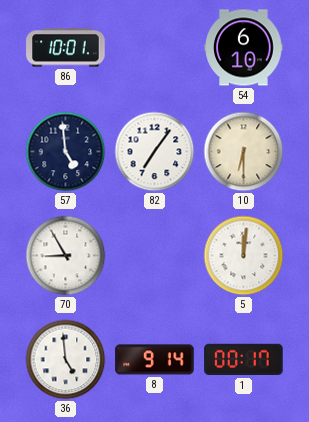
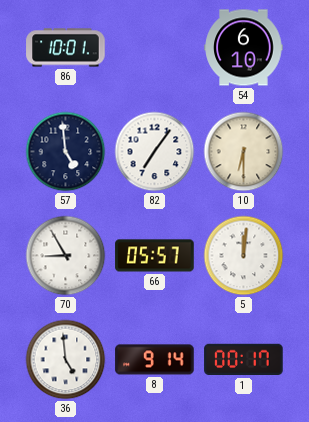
66: none -> 05:57 (155, 256)
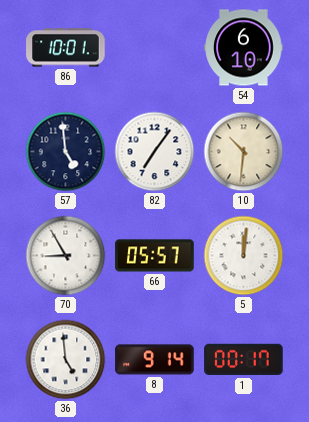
10: 6:30 -> 10:31 (244, 152)
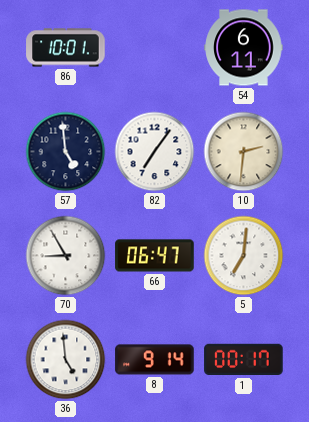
54: 6:10 -> 6:11 (244, 48)
10: 10:31 -> 2:31 (244, 152)
66: 05:57 -> 06:47 (155, 256)
5: 12:01 -> 7:01 (244, 256)
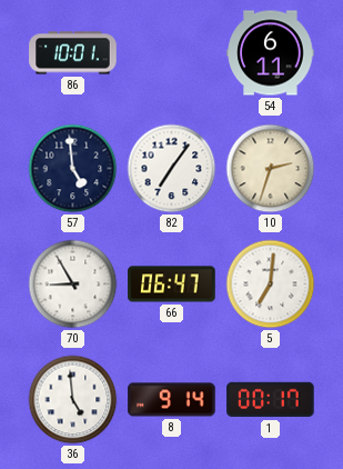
10: 2:31 -> 2:33 (271, 169)
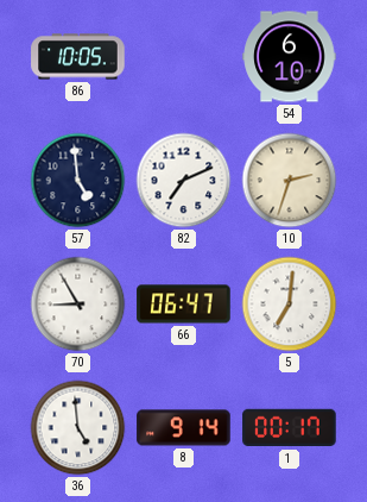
86: 10:01 -> 10:05 (78, 57)
54: 6:11 -> 6:10 (290, 57)
82: 7:06 -> 7:11 (184, 181)
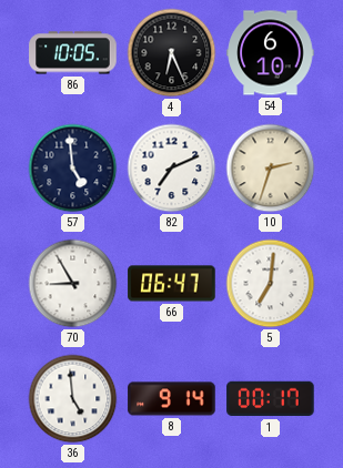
4: none -> 6:26 (172, 53)
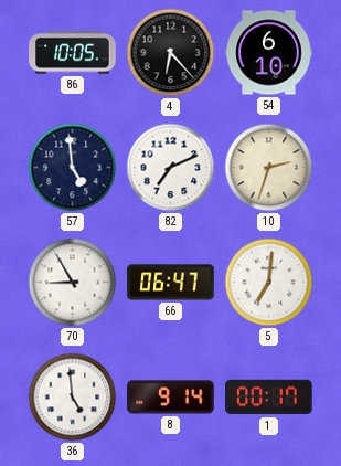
4: 6:26 -> 6:23 (171, 53)
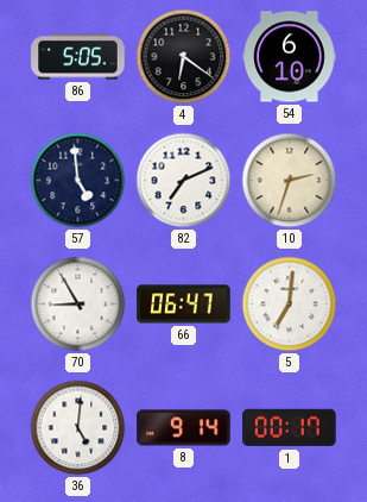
86: 10:05 -> 5:05 (78, 57)
4: 6:23 -> 6:21 (184, 57)
36: 4:59 -> 5:01 (78, 428)
